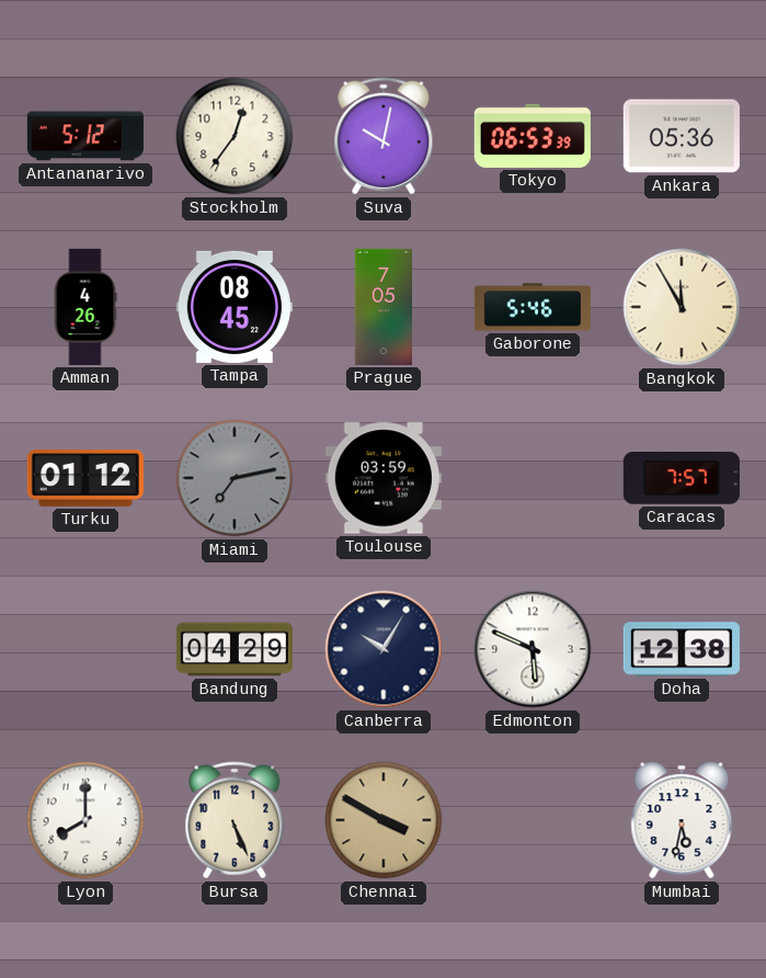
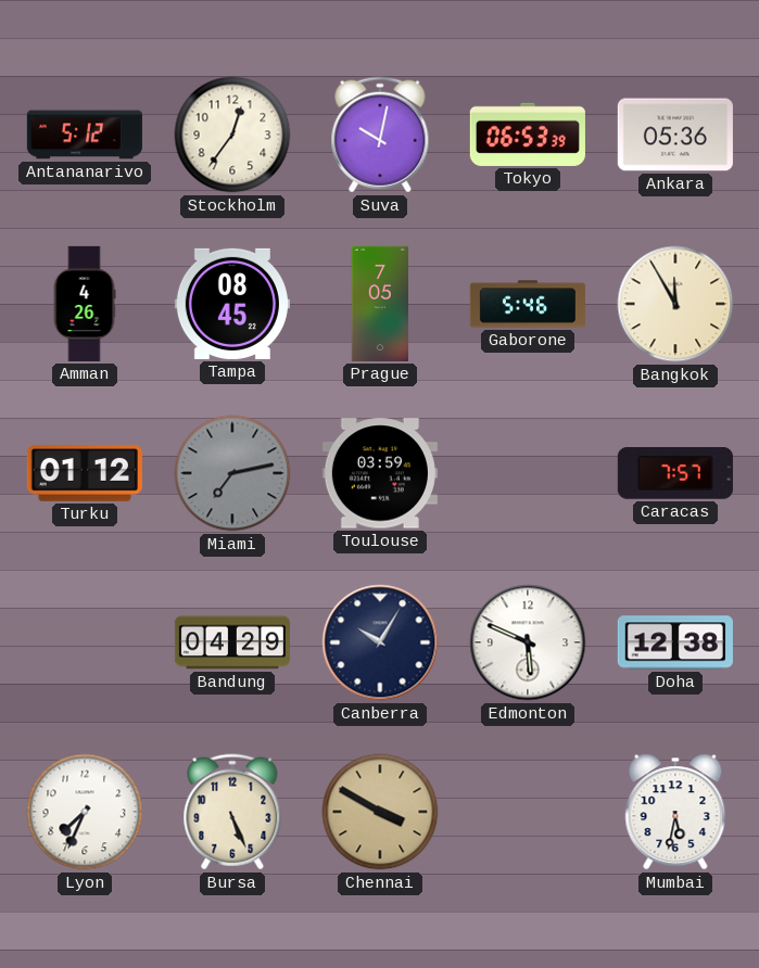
Lyon: 8:00 -> 7:34 (85, 812)
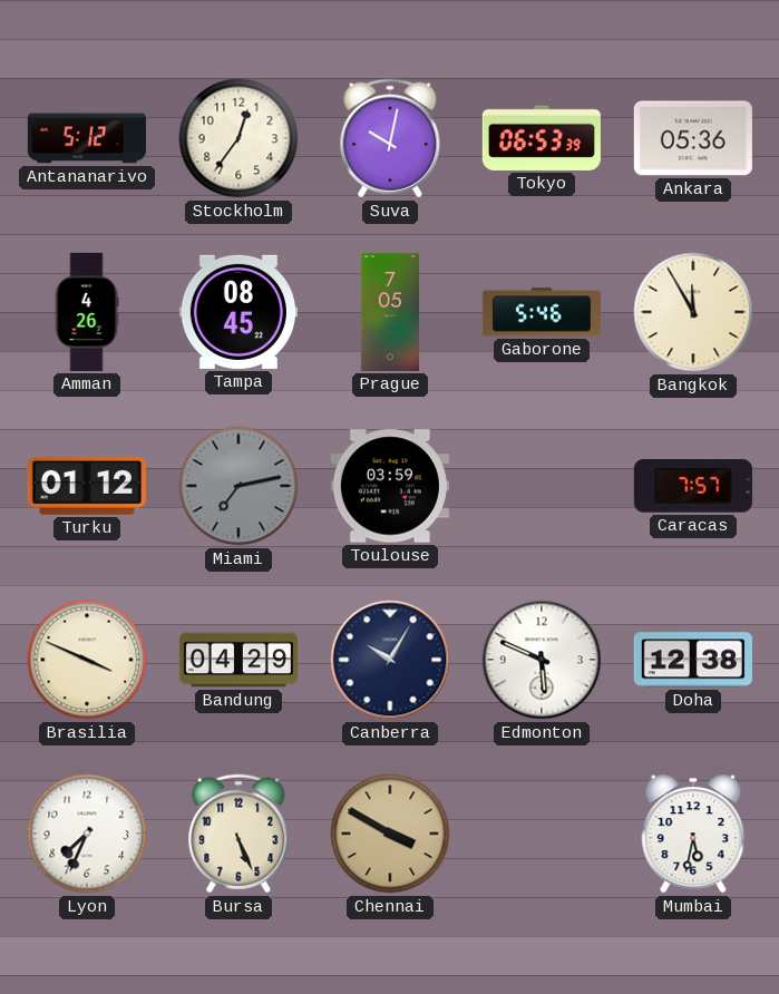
Brasilia: none -> 3:49 (87, 660)
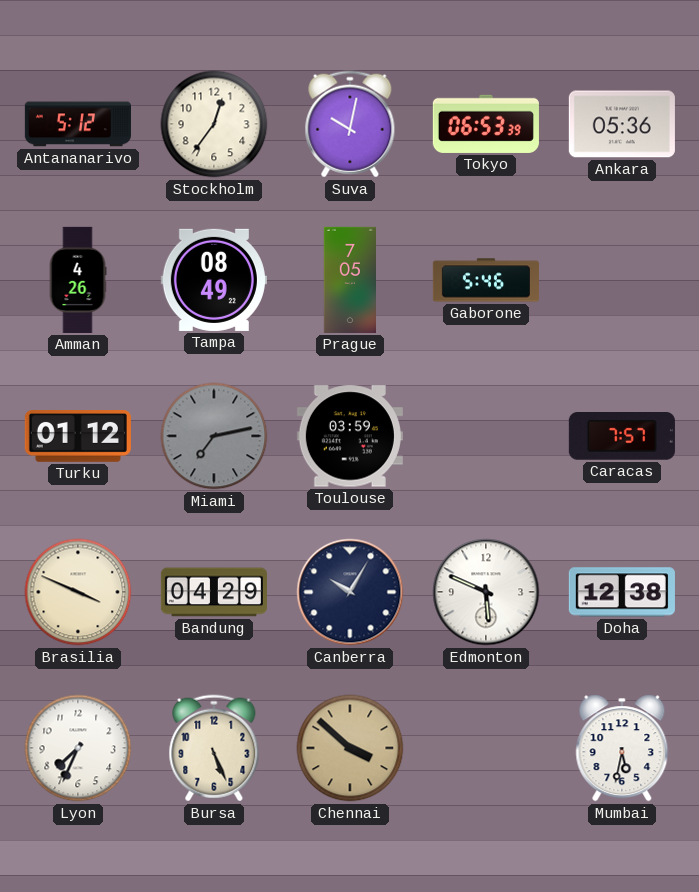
Tampa: 08:45 -> 08:49 (214, 280)
Bangkok: 11:55 -> none (693, 312)
Chennai: 3:50 -> 3:52 (350, 748)
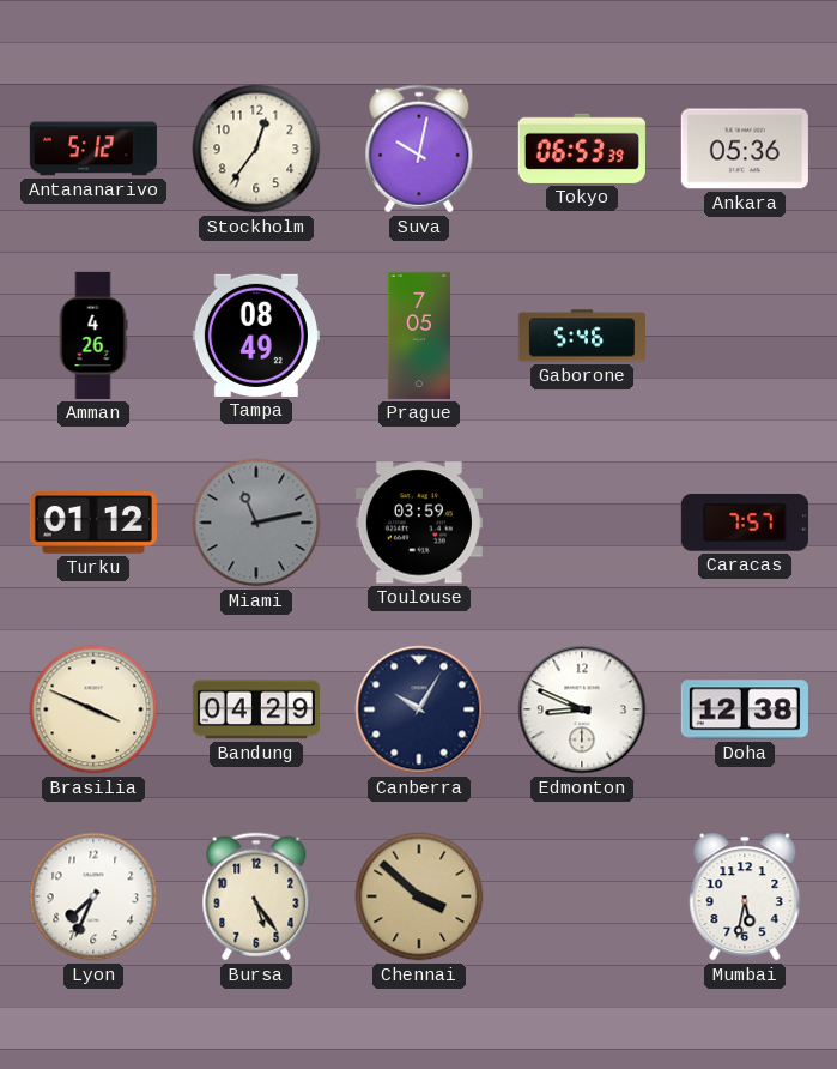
Miami: 7:13 -> 11:13 (256, 523)
Edmonton: 5:49 -> 8:49 (582, 709)
Bursa: 5:26 -> 5:24 (256, 896)
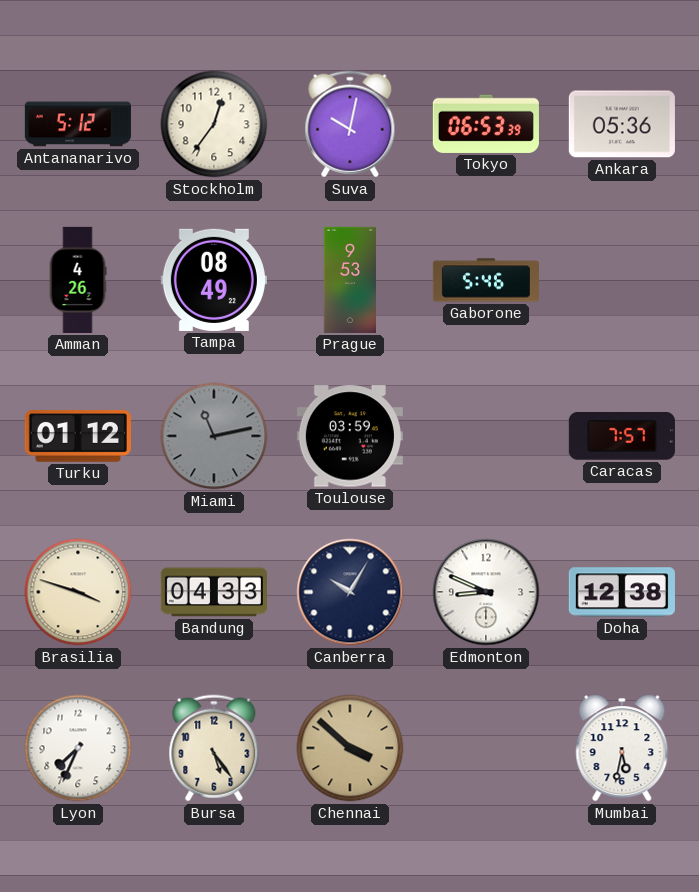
Prague: 7:05 -> 9:53 (349, 280)
Brasilia: 3:49 -> 3:48 (78, 592)
Bandung: 04:29 -> 04:33 (214, 592)
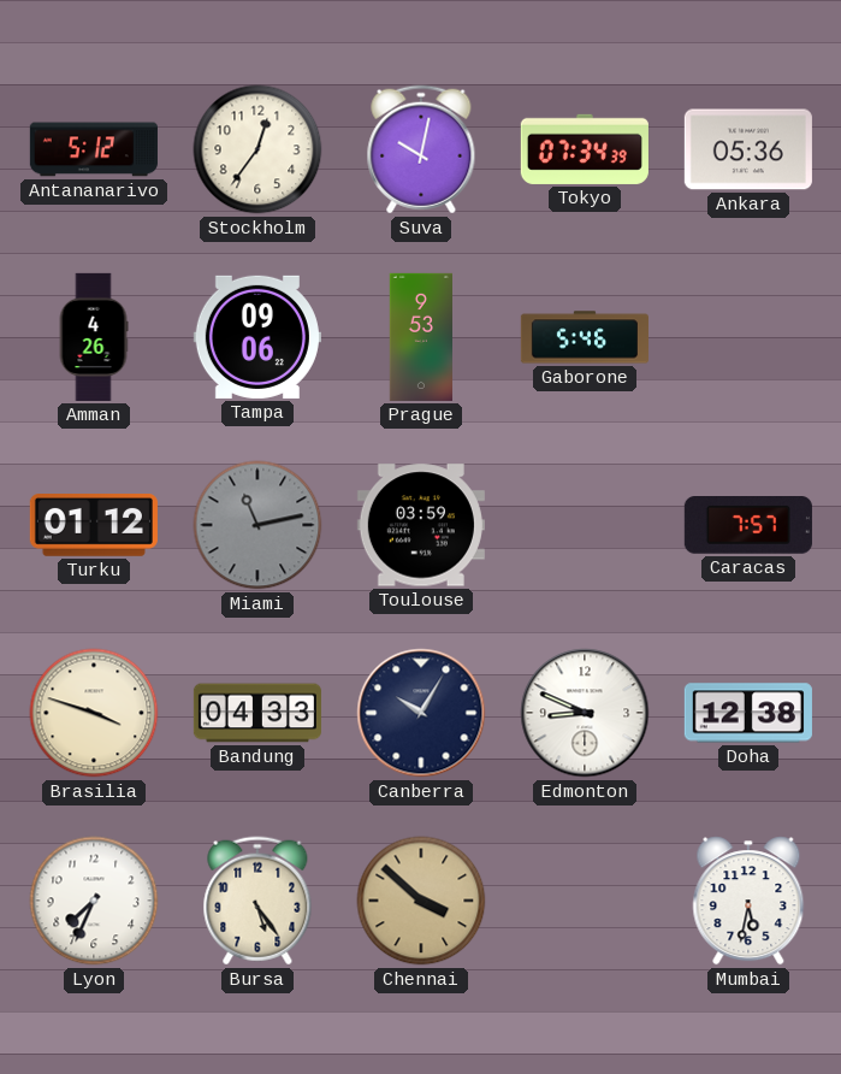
Tokyo: 06:53 -> 07:34 (585, 149)
Tampa: 08:49 -> 09:06 (257, 337)
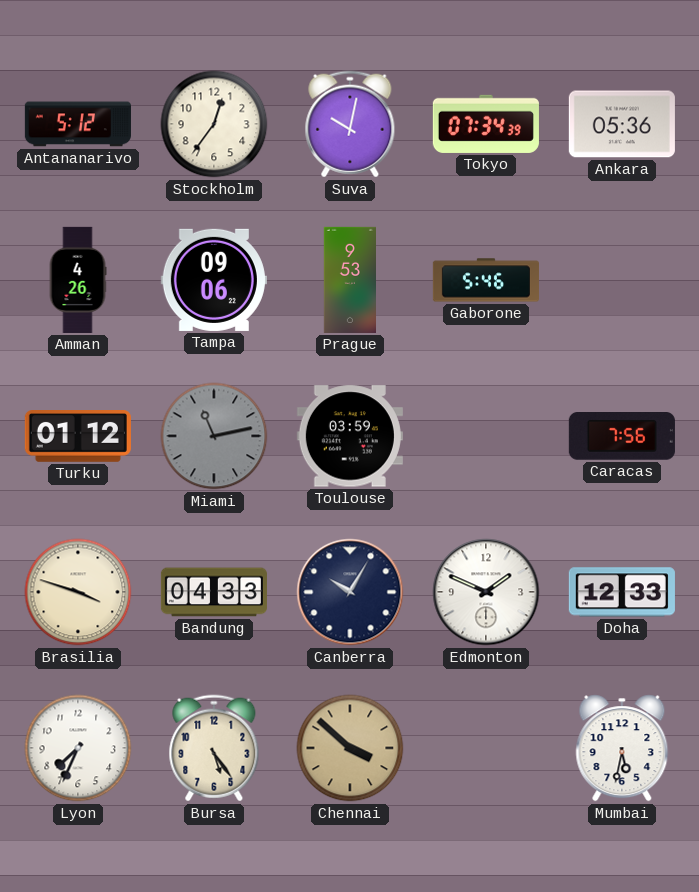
Caracas: 7:57 -> 7:56 (622, 437)
Edmonton: 8:49 -> 1:49 (486, 592)
Doha: 12:38 -> 12:33 (622, 592)
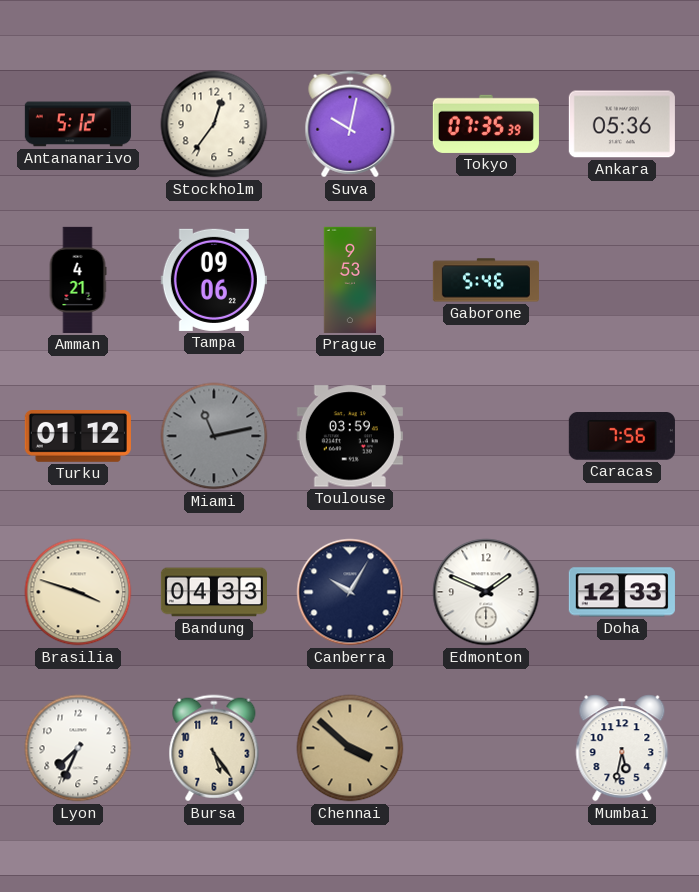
Tokyo: 07:34 -> 07:35 (486, 124)
Amman: 4:26 -> 4:21 (78, 280)
